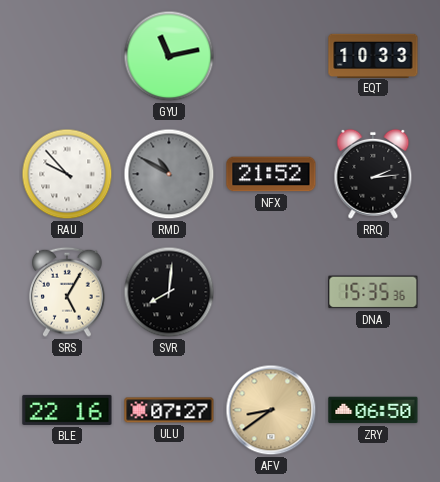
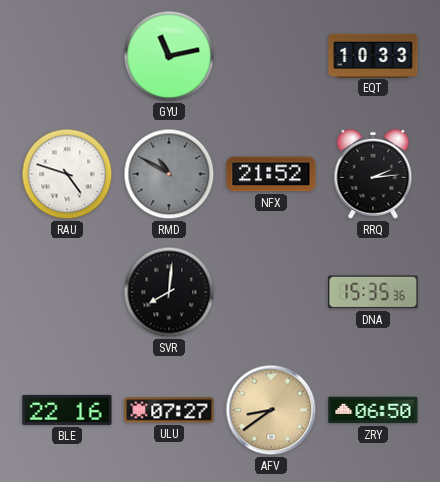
RAU: 9:53 -> 4:48 (67, 174)
SRS: 5:05 -> none (67, 292)
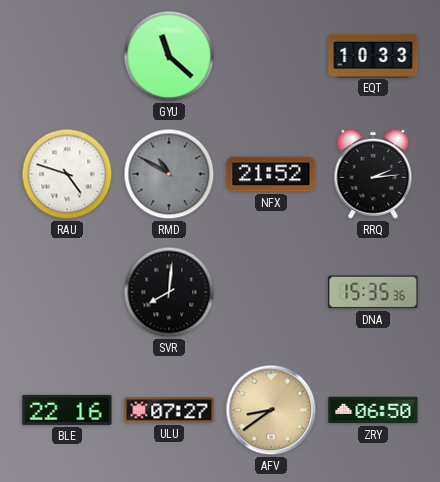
GYU: 11:13 -> 11:22 (169, 56)
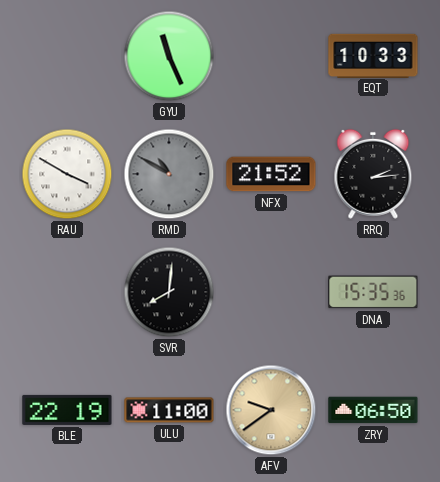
GYU: 11:22 -> 11:26 (169, 56)
RAU: 4:48 -> 3:50 (67, 174)
BLE: 22:16 -> 22:19 (67, 410)
ULU: 07:27 -> 11:00 (169, 410)
AFV: 8:39 -> 9:39 (271, 410)
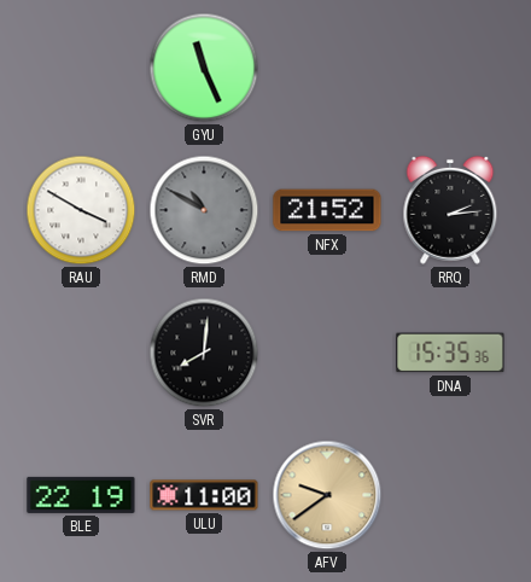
EQT: 10:33 -> none (373, 55)
ZRY: 06:50 -> none (373, 410)
